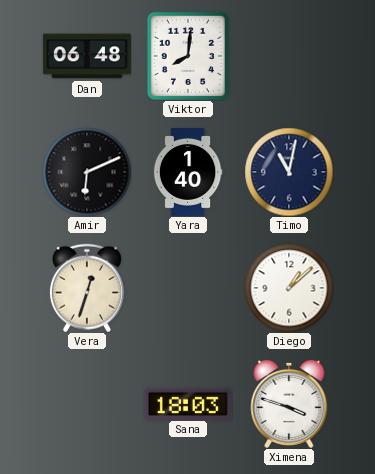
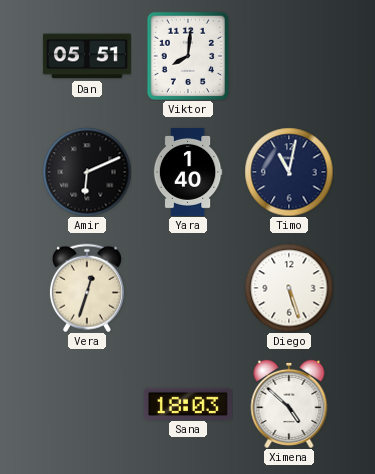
Dan: 06:48 -> 05:51 (87, 56)
Diego: 1:08 -> 5:27 (289, 288)
Ximena: 3:48 -> 4:52 (289, 404)
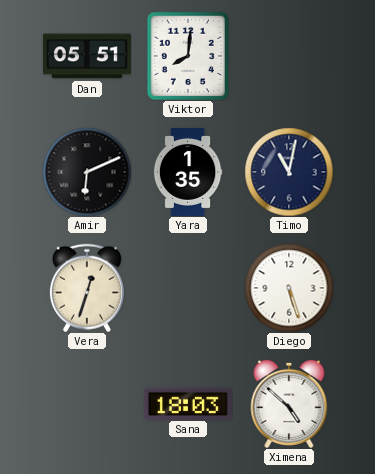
Yara: 1:40 -> 1:35 (188, 172)
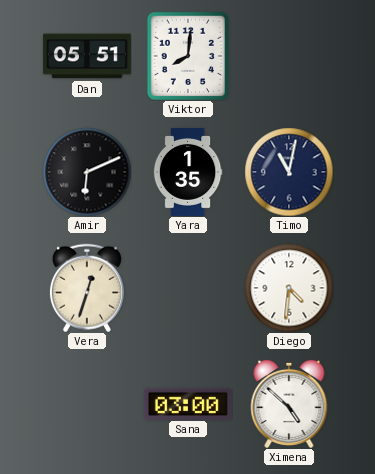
Diego: 5:27 -> 4:31 (289, 288)
Sana: 18:03 -> 03:00 (188, 403)
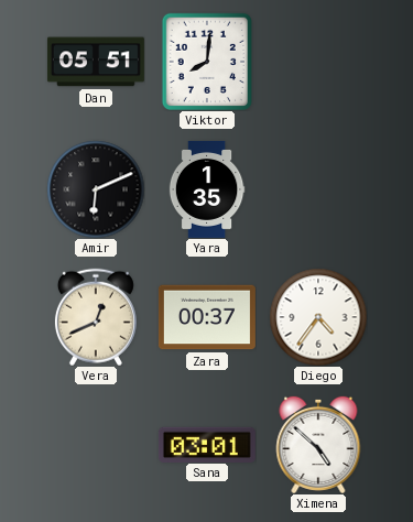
Timo: 11:02 -> none (289, 172)
Vera: 12:33 -> 12:41 (96, 317)
Zara: none -> 00:37 (207, 317)
Diego: 4:31 -> 4:36 (318, 317)
Sana: 03:00 -> 03:01 (207, 444)
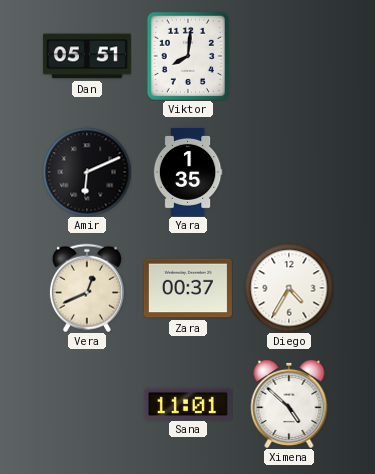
Diego: 4:36 -> 4:35 (289, 288)
Sana: 03:01 -> 11:01 (188, 403)
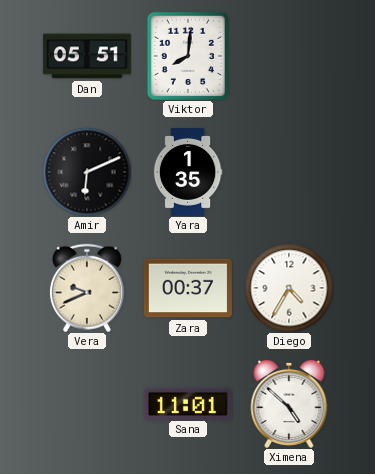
Vera: 12:41 -> 9:41 (87, 288)
